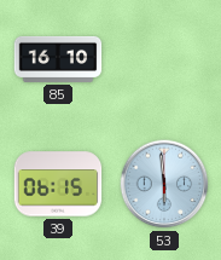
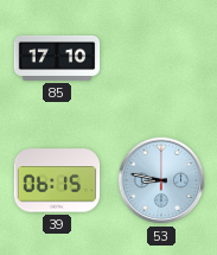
85: 16:10 -> 17:10 (57, 58)
53: 5:59 -> 8:47 (161, 180)
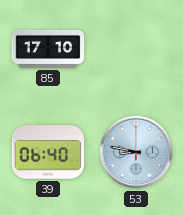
39: 06:15 -> 06:40 (48, 152)
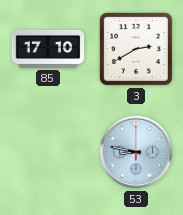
3: none -> 2:40 (136, 49)
39: 06:40 -> none (48, 152)
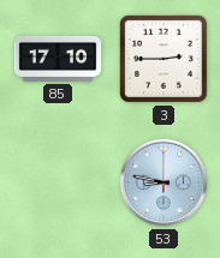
3: 2:40 -> 2:45 (163, 59)
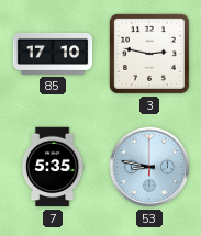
3: 2:45 -> 2:47 (149, 54)
7: none -> 5:35 (53, 167)
